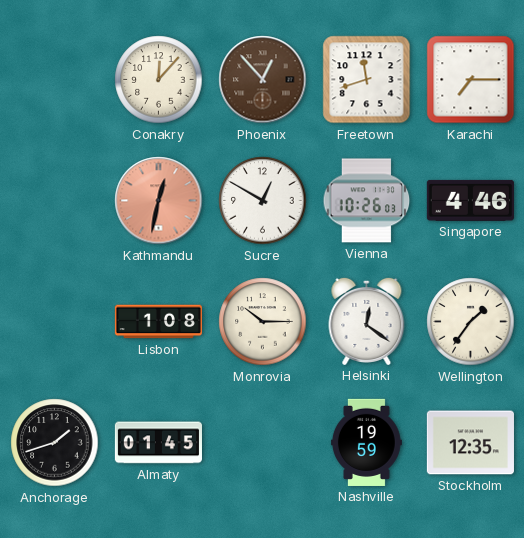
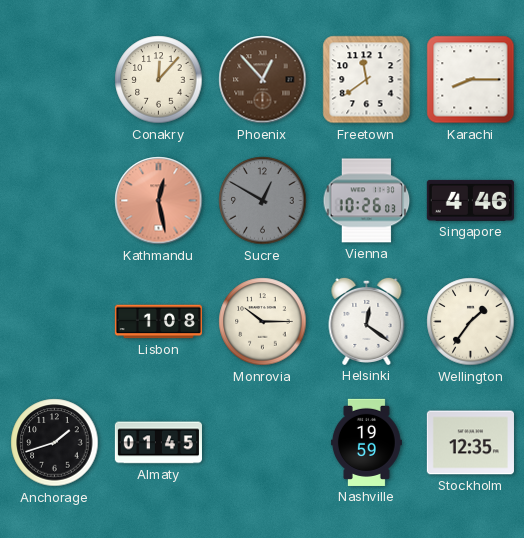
Freetown: 11:42 -> 11:39 (367, 80)
Karachi: 7:15 -> 8:15 (471, 80)
Kathmandu: 12:32 -> 12:28 (159, 201)
Sucre dial: white -> grey (263, 201)
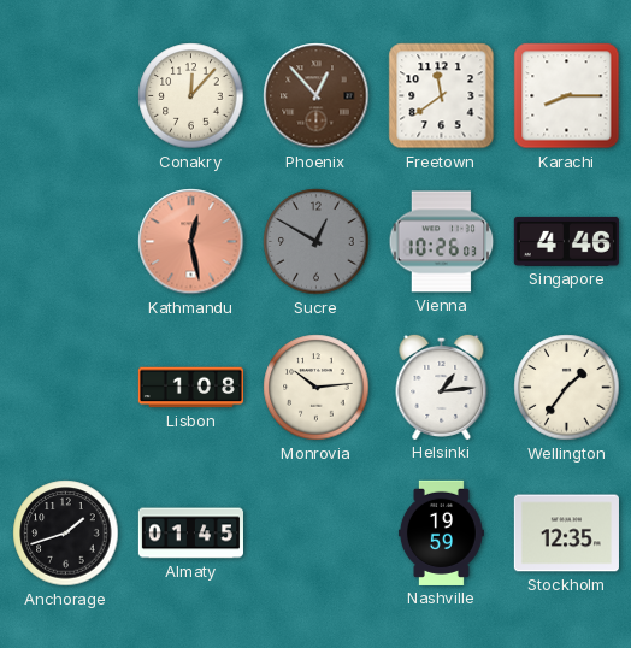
Monrovia: 10:15 -> 10:14 (317, 388)
Helsinki: 12:21 -> 1:14 (442, 387)
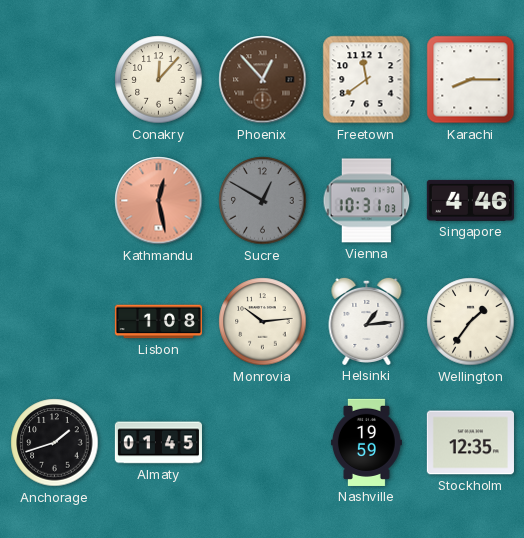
Vienna: 10:26 -> 10:31 (367, 201)
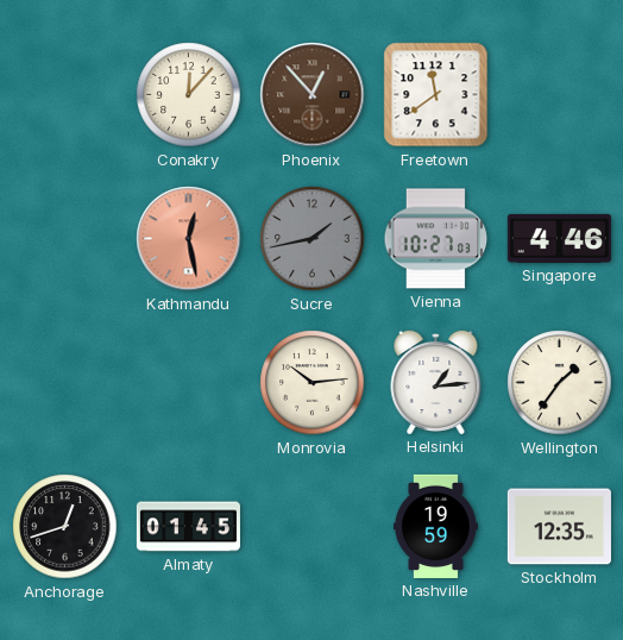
Karachi: 8:15 -> none (471, 80)
Sucre: 12:50 -> 1:43 (313, 239)
Vienna: 10:31 -> 10:27 (436, 239)
Lisbon: 1:08 -> none (158, 322)
Anchorage: 1:42 -> 12:42 (65, 527)
